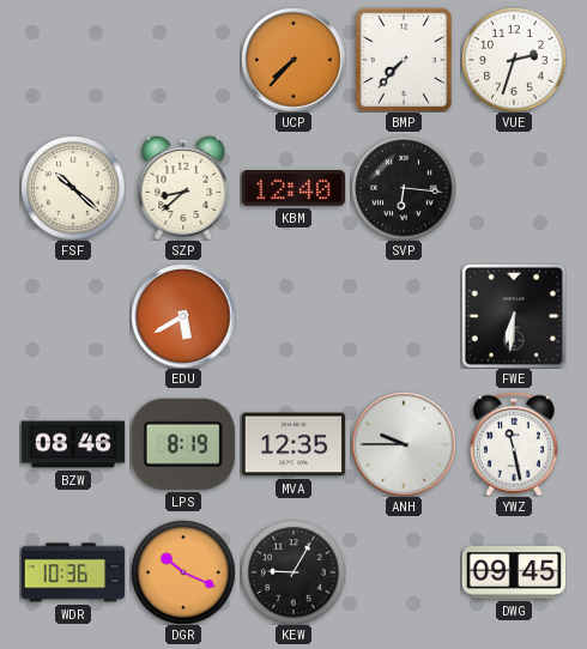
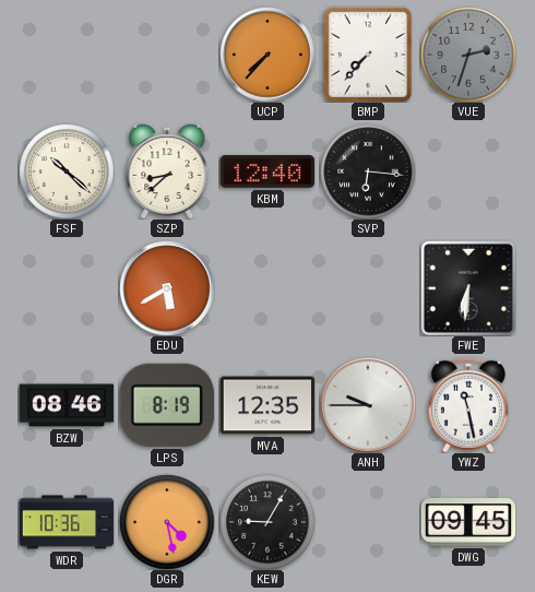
VUE dial: white -> grey (468, 55)
DGR: 10:19 -> 4:28 (167, 522)
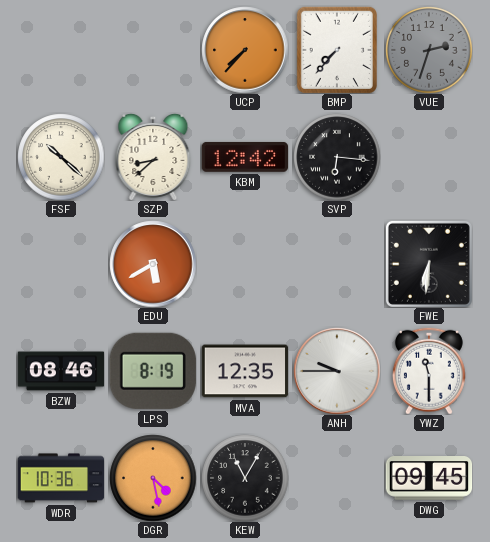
KBM: 12:40 -> 12:42 (244, 157)
YWZ: 11:28 -> 11:30 (429, 371)
KEW: 9:05 -> 11:05 (245, 478)
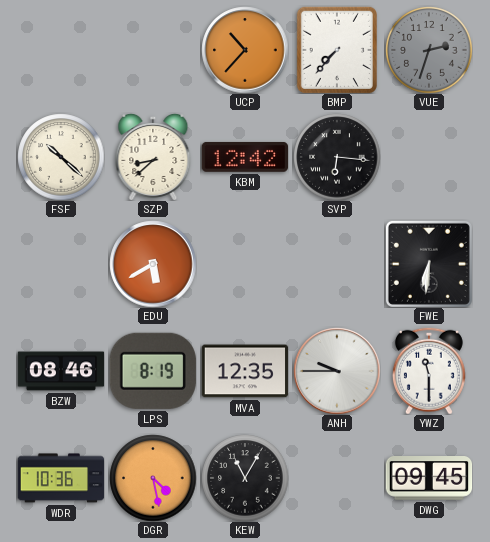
UCP: 7:37 -> 10:37 (245, 50)
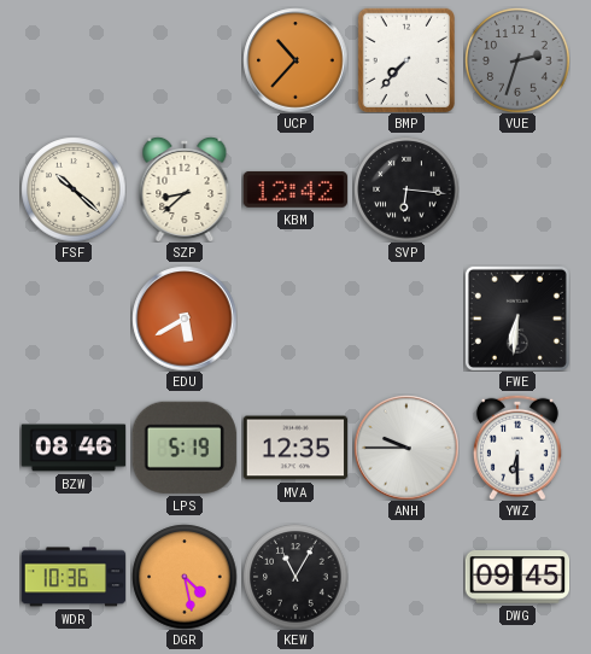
LPS: 8:19 -> 5:19 (185, 448)
YWZ: 11:30 -> 6:30 (517, 448)
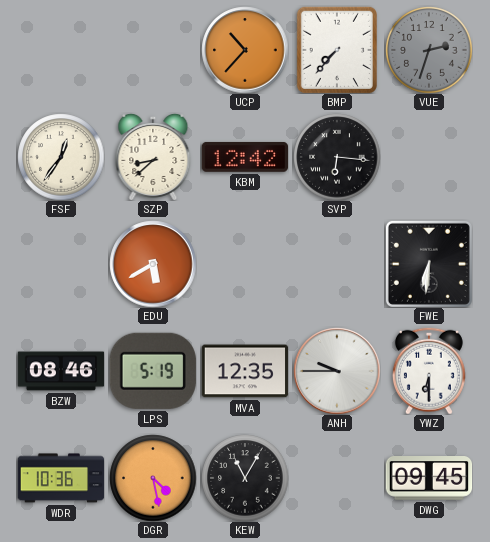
FSF: 10:22 -> 12:36 (61, 157)
